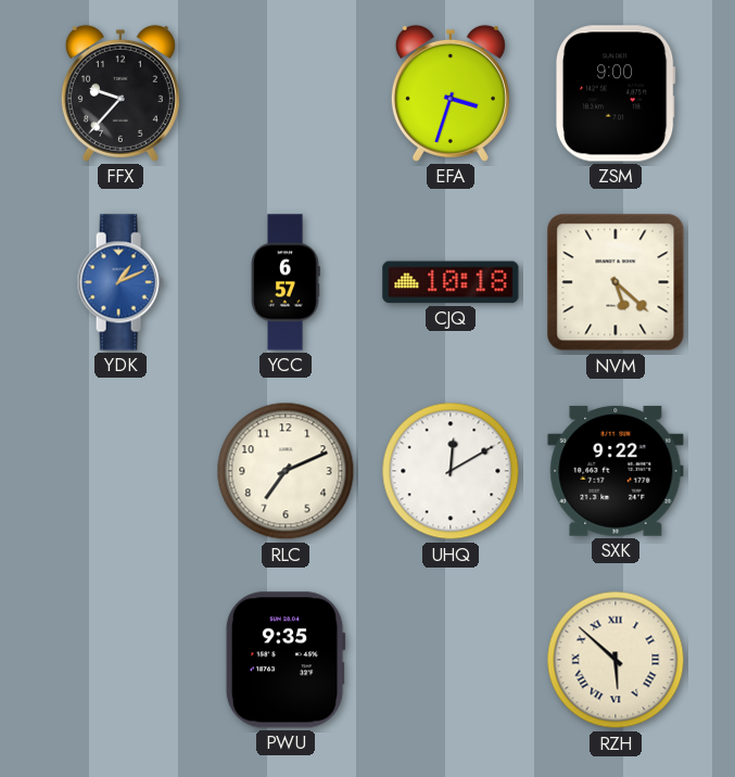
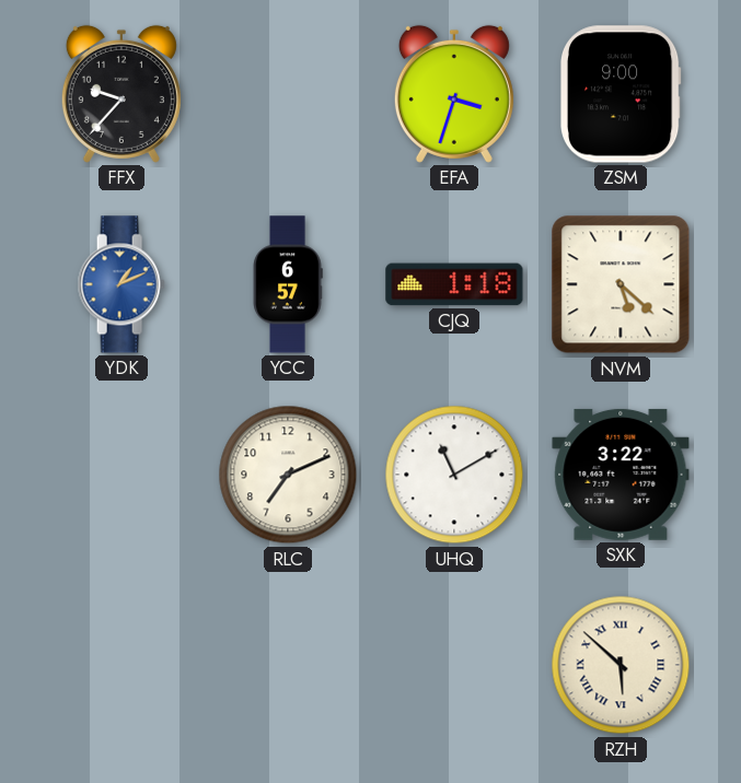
CJQ: 10:18 -> 1:18 (454, 284)
UHQ: 12:10 -> 11:10 (454, 475)
SXK: 9:22 -> 3:22 (621, 475)
PWU: 9:35 -> none (286, 660)
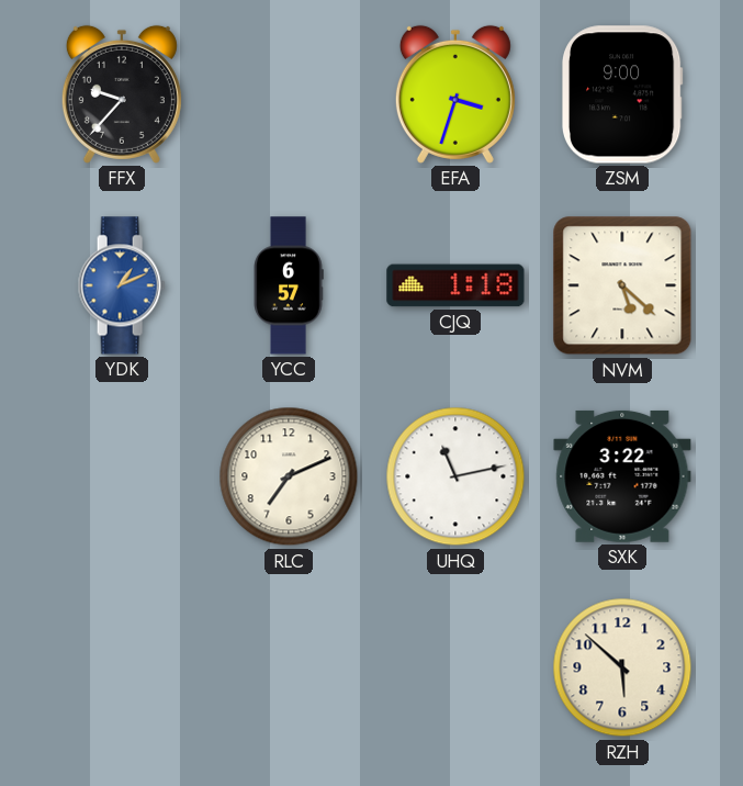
UHQ: 11:10 -> 11:13 (455, 476)
RZH numerals: Roman -> Arabic (622, 667)
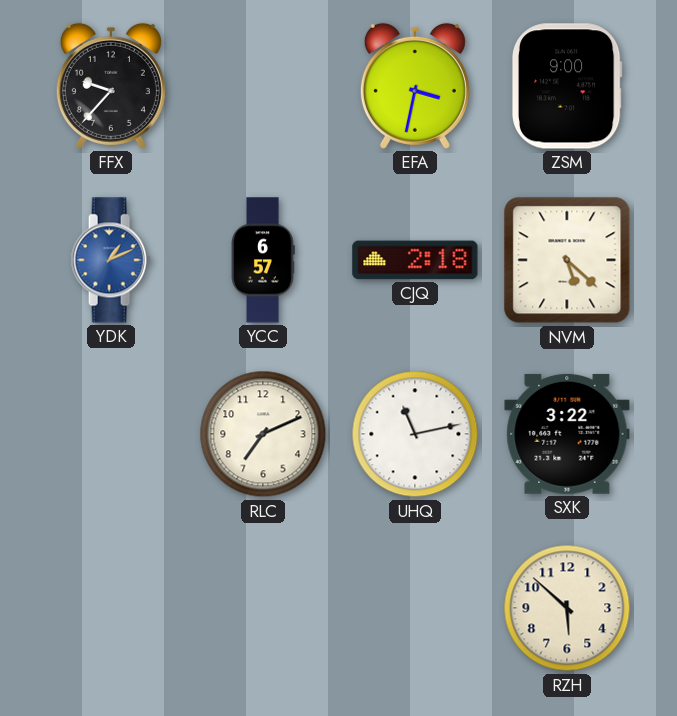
EFA: 3:33 -> 3:32 (415, 86)
CJQ: 1:18 -> 2:18 (415, 260)
